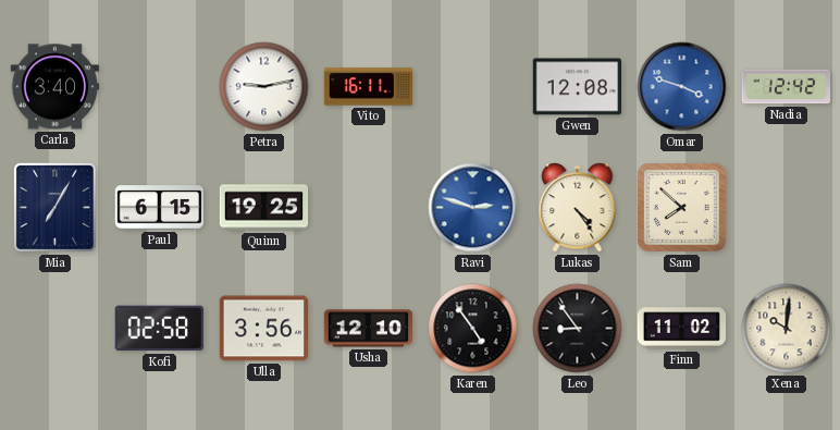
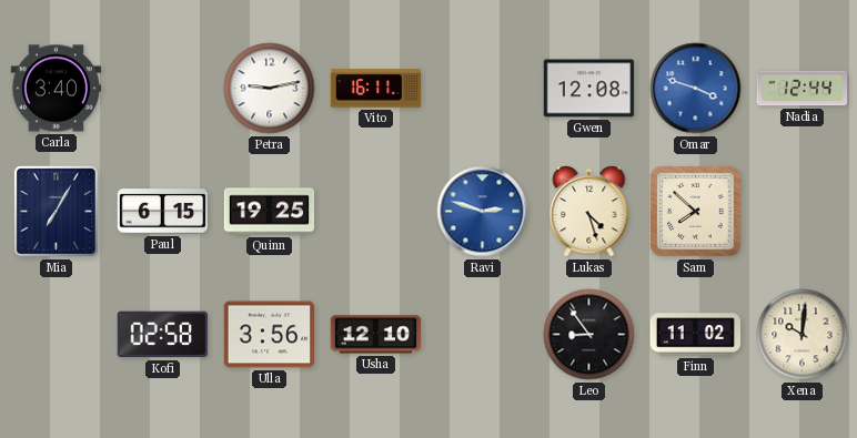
Nadia: 12:42 -> 12:44 (803, 89)
Lukas: 4:24 -> 4:27 (589, 212)
Karen: 4:54 -> none (473, 329)
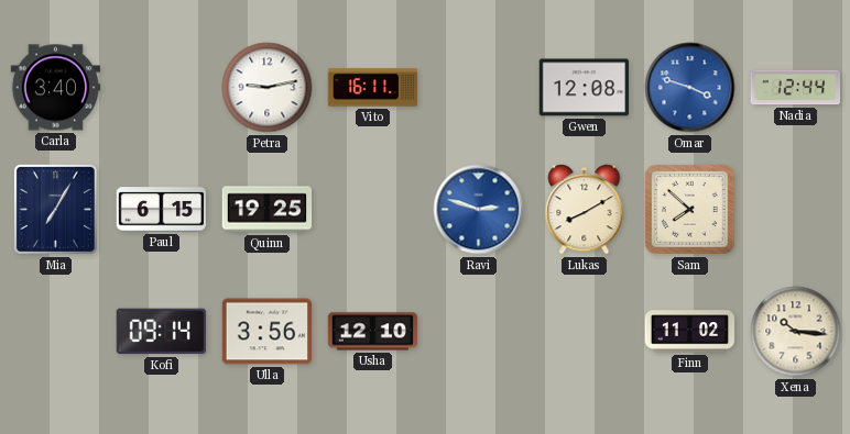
Lukas: 4:27 -> 8:10 (585, 210)
Kofi: 02:58 -> 09:14 (161, 332)
Leo: 8:54 -> none (589, 335)
Xena: 10:01 -> 10:16 (796, 332)
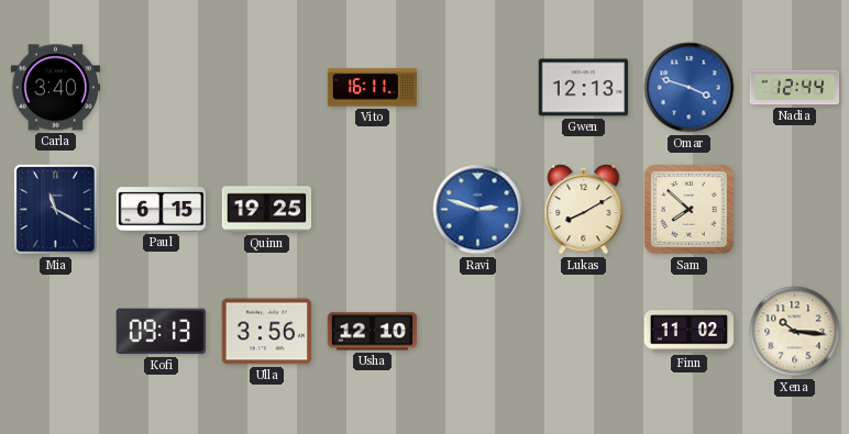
Petra: 9:13 -> none (268, 88)
Gwen: 12:08 -> 12:13 (583, 88)
Mia: 7:05 -> 11:20 (55, 209)
Kofi: 09:14 -> 09:13 (161, 332)
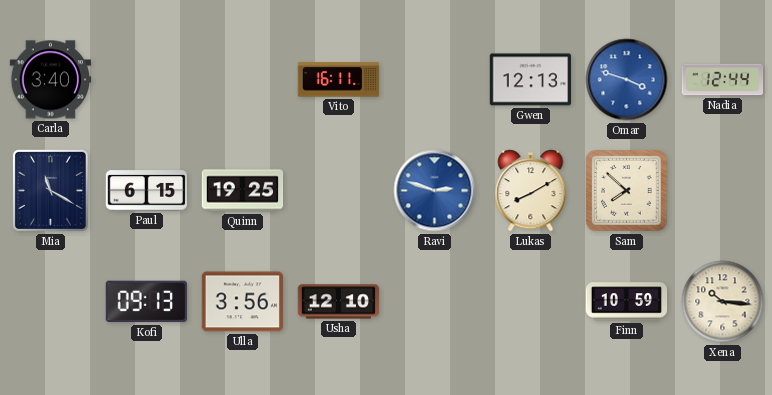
Finn: 11:02 -> 10:59 (627, 302)
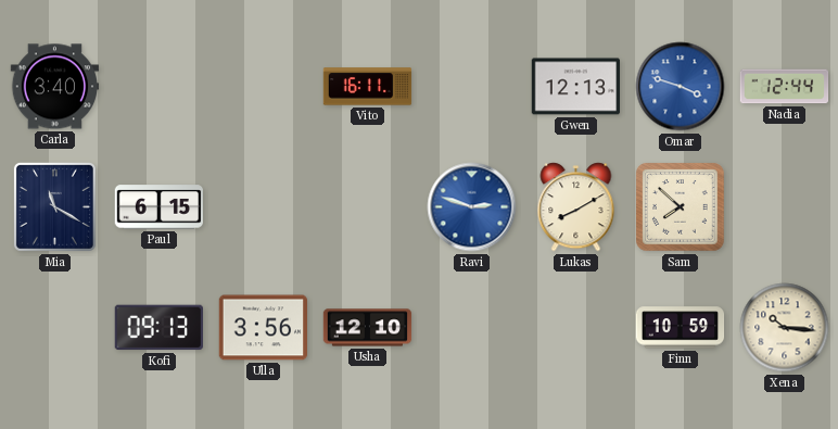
Quinn: 19:25 -> none (243, 191)
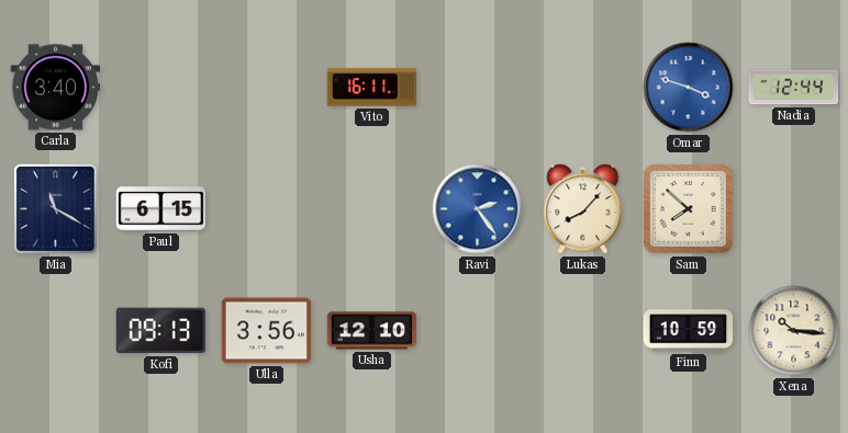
Gwen: 12:13 -> none (575, 87)
Ravi: 2:48 -> 2:24 (478, 209)
Lukas: 8:10 -> 8:07 (583, 209)
